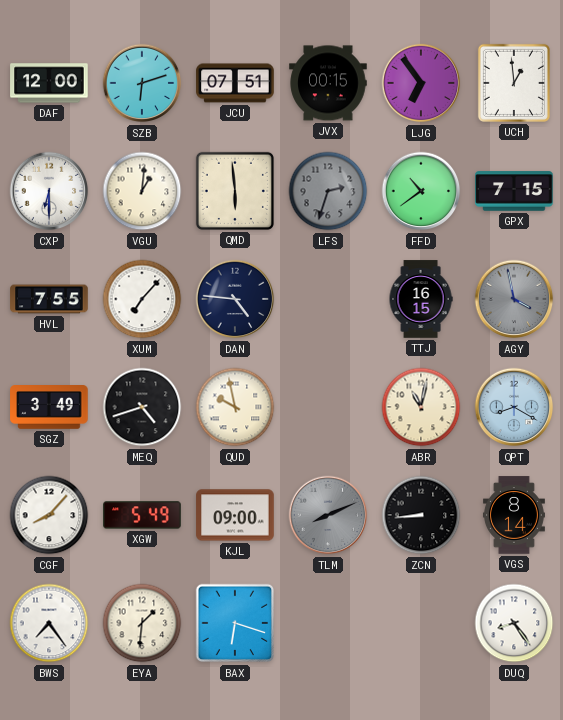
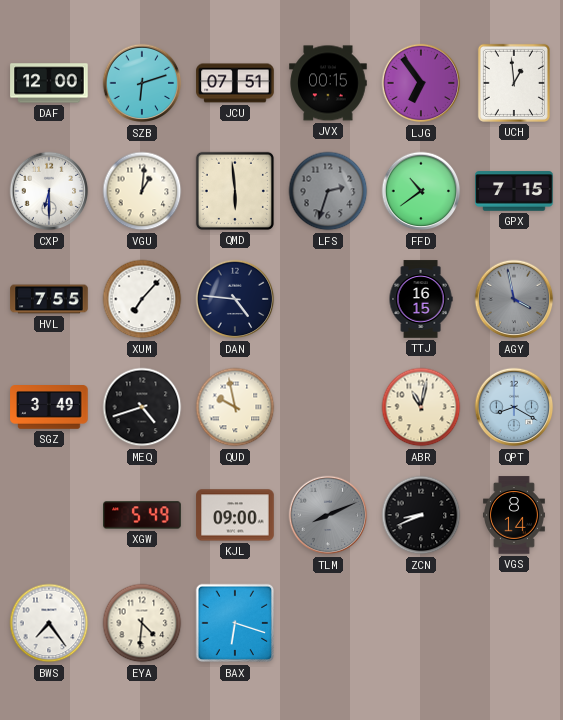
CGF: 8:07 -> none (49, 515)
ZCN: 8:44 -> 8:41 (421, 515)
EYA: 1:31 -> 4:31 (142, 623)
DUQ: 8:24 -> none (514, 623)
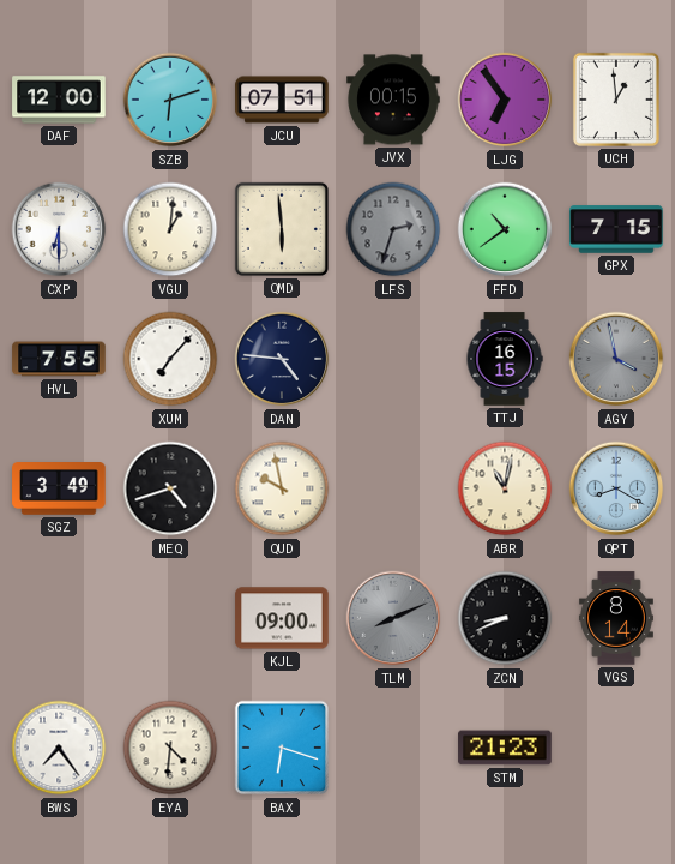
XGW: 5:49 -> none (142, 515)
STM: none -> 21:23 (505, 748)
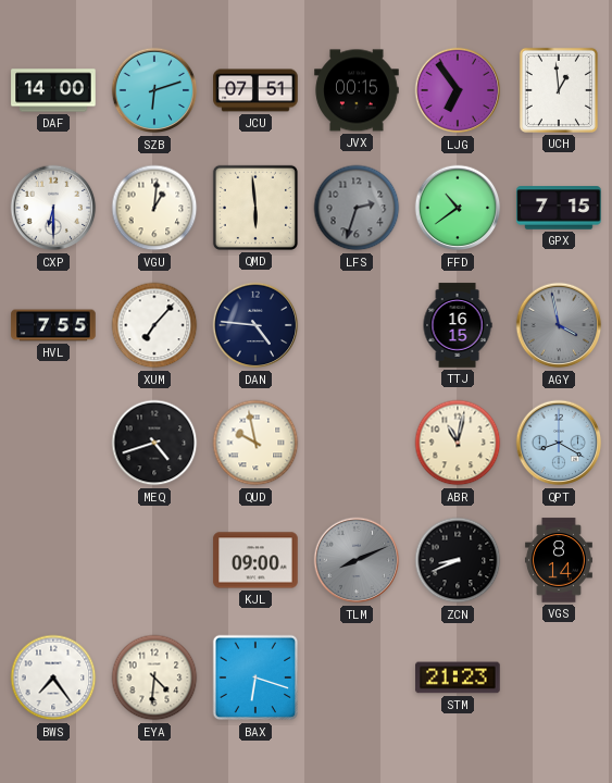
DAF: 12:00 -> 14:00 (53, 90)
SGZ: 3:49 -> none (59, 488)
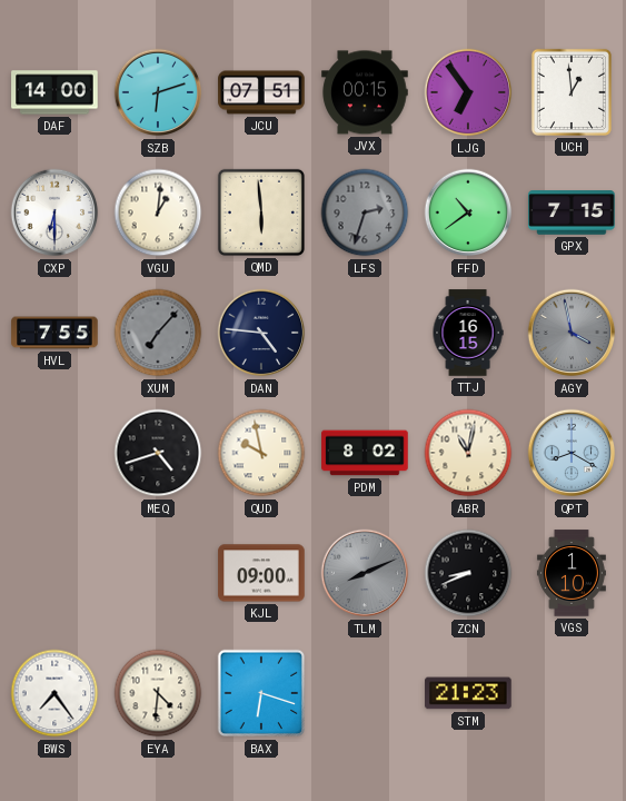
XUM dial: white -> grey (158, 333)
PDM: none -> 8:02 (365, 453)
VGS: 8:14 -> 1:10 (572, 573)
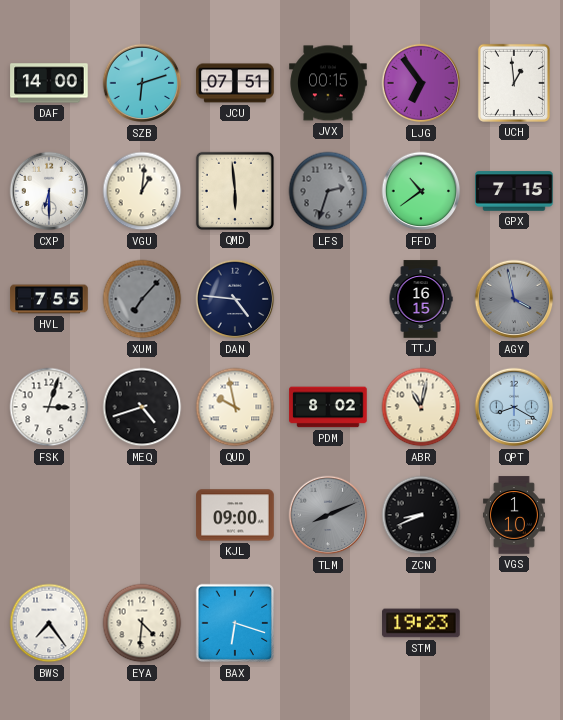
FSK: none -> 3:03 (49, 407)
STM: 21:23 -> 19:23 (421, 623)
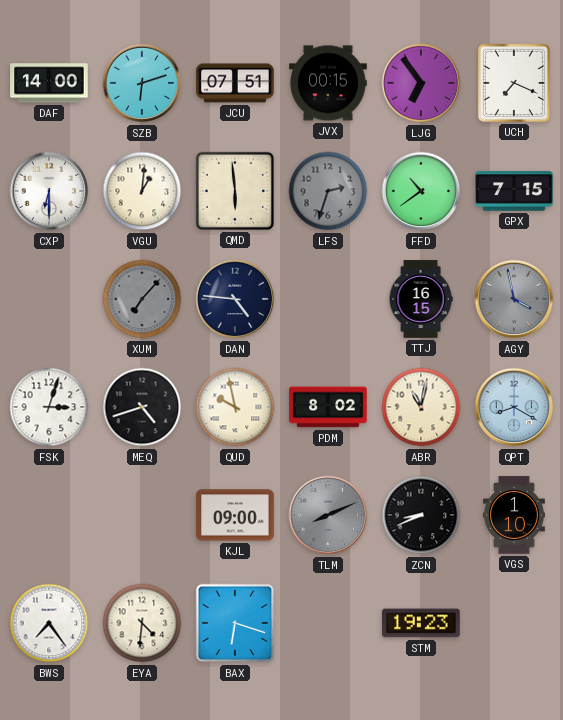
UCH: 12:59 -> 7:19 (514, 83)
HVL: 7:55 -> none (49, 299)
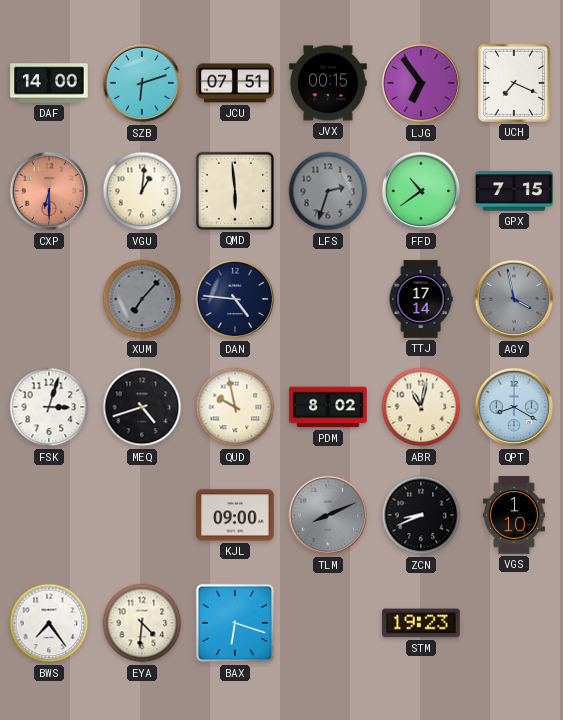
CXP dial: white -> salmon (49, 191)
TTJ: 16:15 -> 17:14 (421, 299)
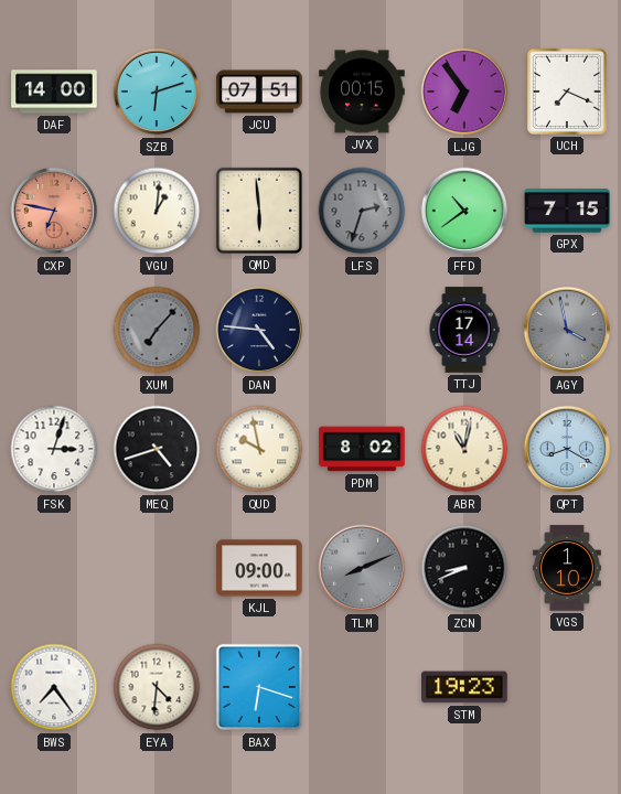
CXP: 6:30 -> 6:47 (54, 211)
